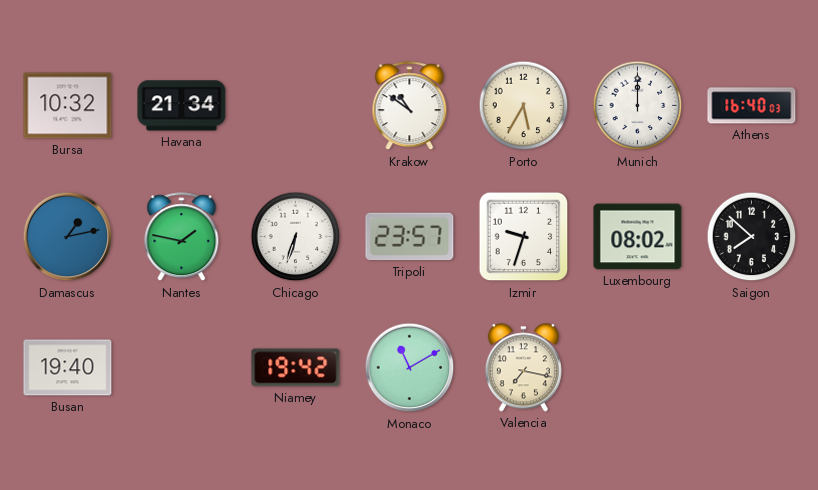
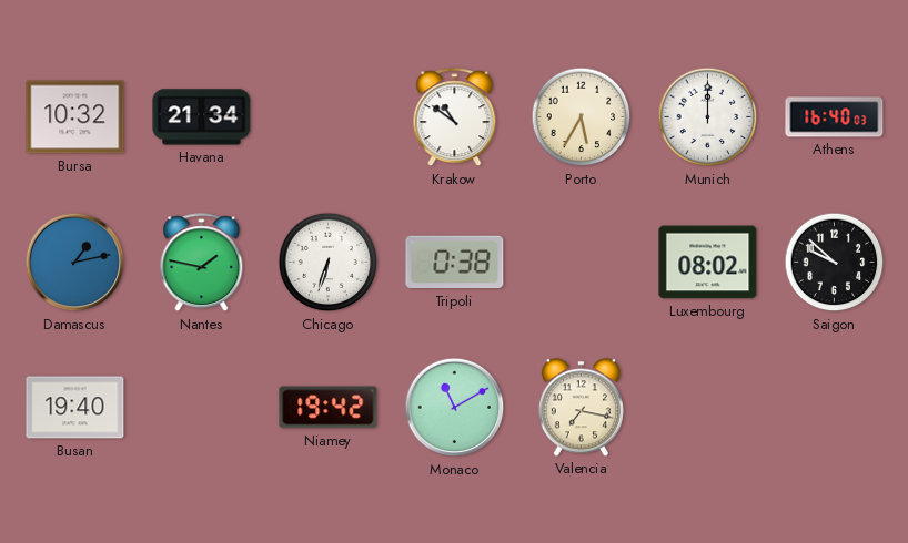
Tripoli: 23:57 -> 0:38 (455, 263)
Izmir: 9:33 -> none (524, 237)
Saigon: 7:52 -> 9:52 (835, 263)
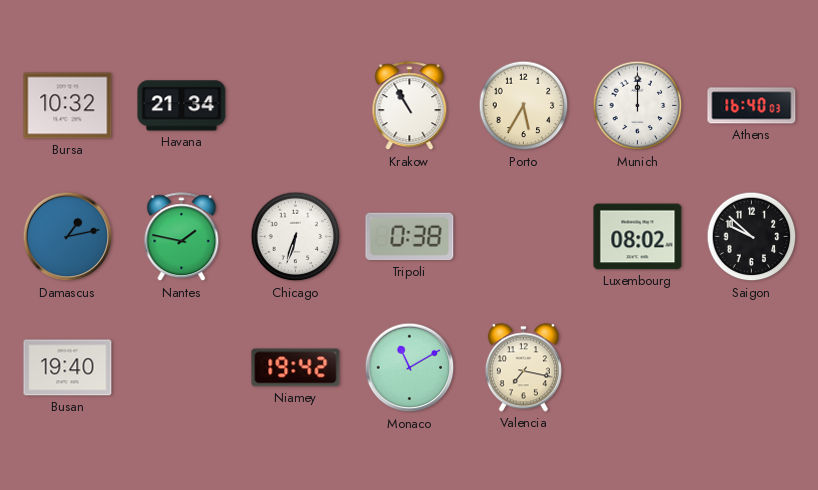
Krakow: 10:51 -> 10:55 (410, 106)
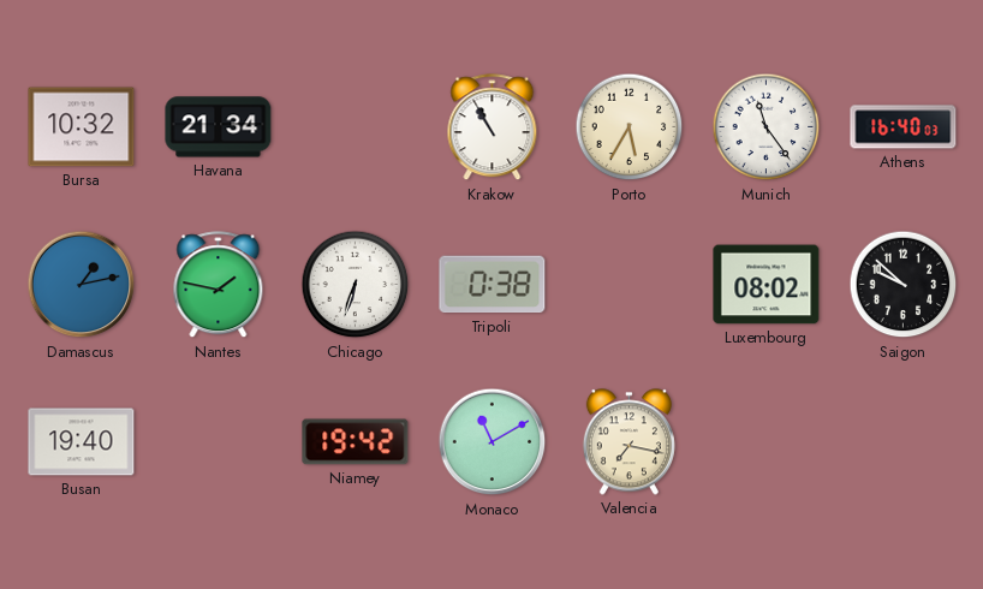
Munich: 12:00 -> 11:24 (767, 127)
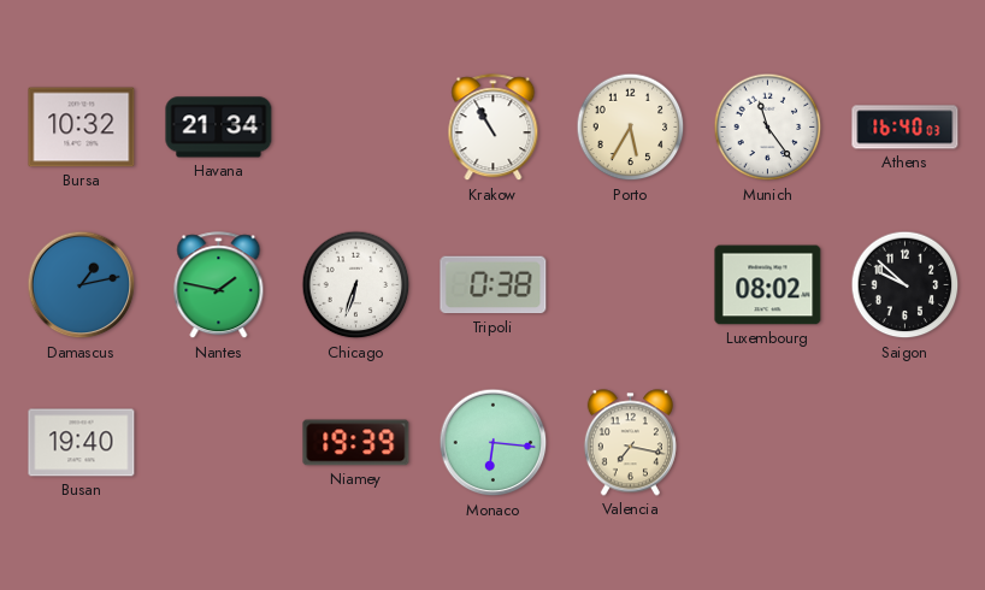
Niamey: 19:42 -> 19:39 (356, 443)
Monaco: 11:10 -> 6:16 (494, 443)
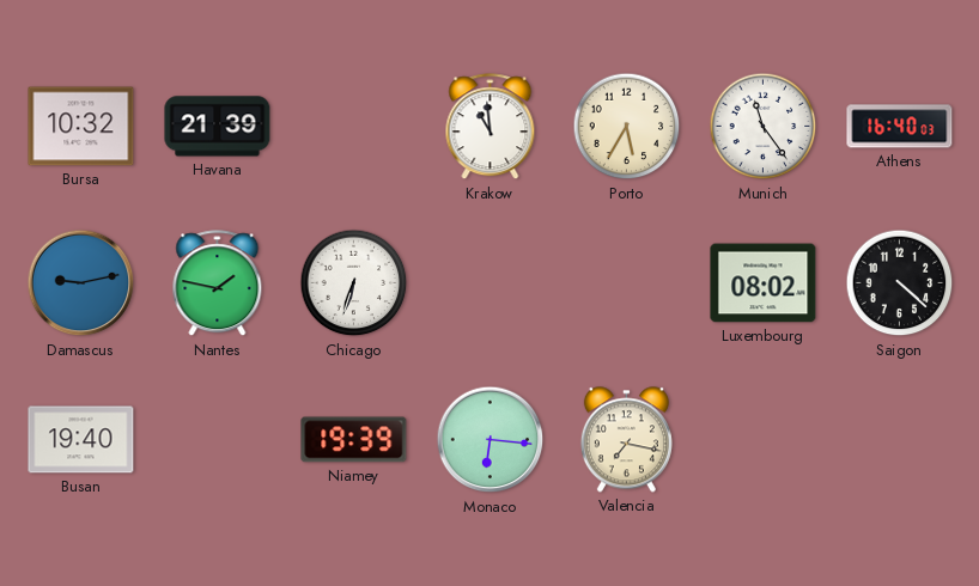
Havana: 21:34 -> 21:39 (218, 127)
Krakow: 10:55 -> 10:59 (491, 127)
Damascus: 1:13 -> 9:13 (81, 283)
Tripoli: 0:38 -> none (494, 285)
Saigon: 9:52 -> 4:22 (900, 283)
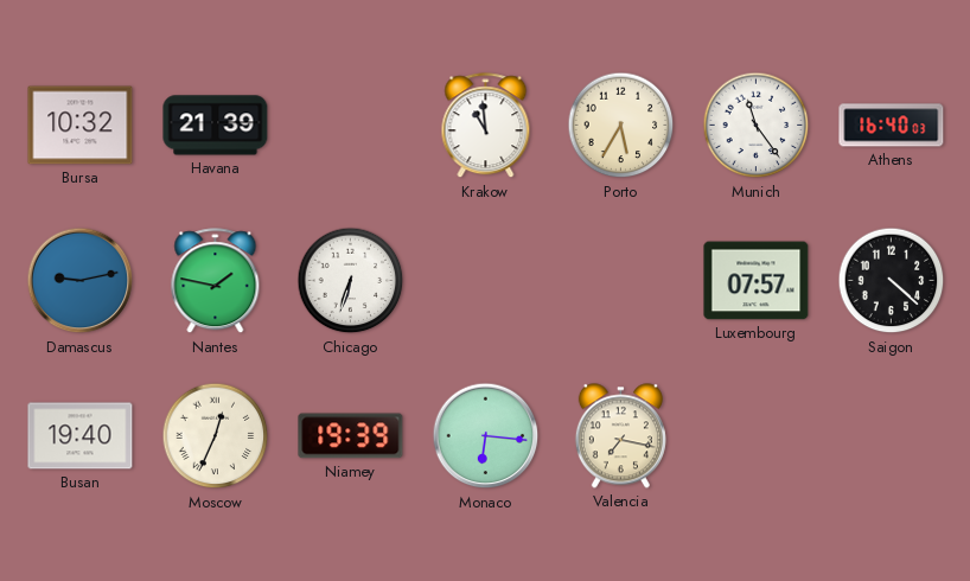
Luxembourg: 08:02 -> 07:57 (757, 281)
Moscow: none -> 12:34 (216, 436)
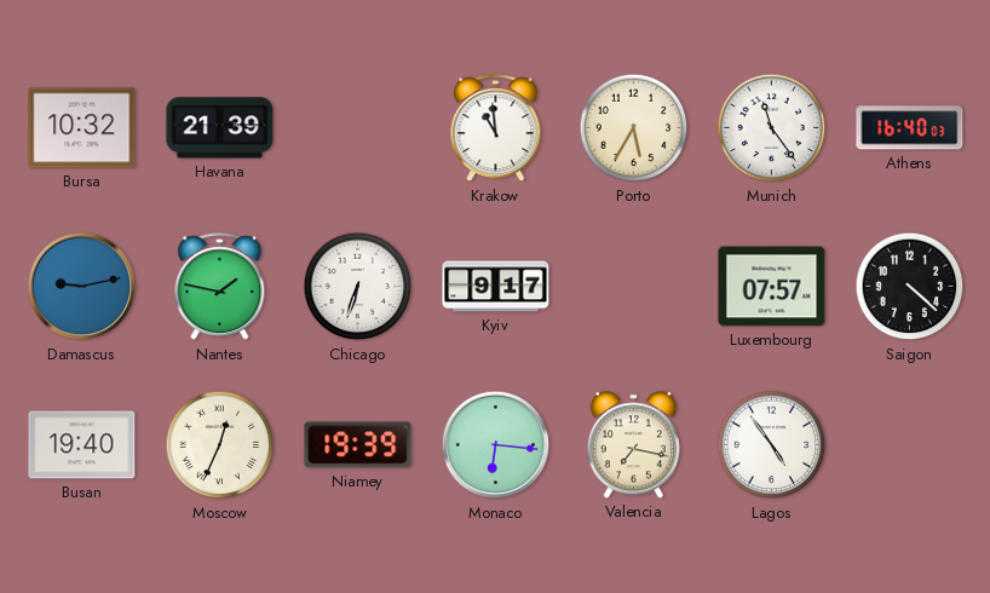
Kyiv: none -> 9:17 (496, 287)
Lagos: none -> 4:54 (772, 445)
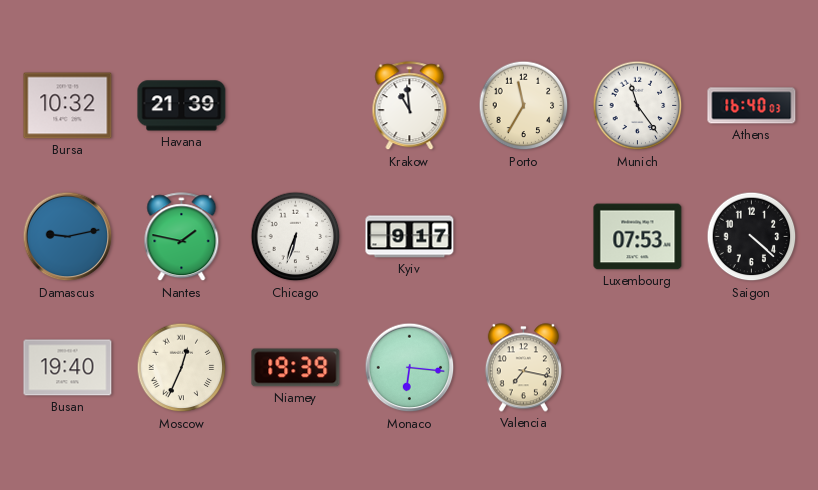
Porto: 5:35 -> 11:35 (524, 106)
Luxembourg: 07:57 -> 07:53 (638, 237)
Lagos: 4:54 -> none (772, 445)
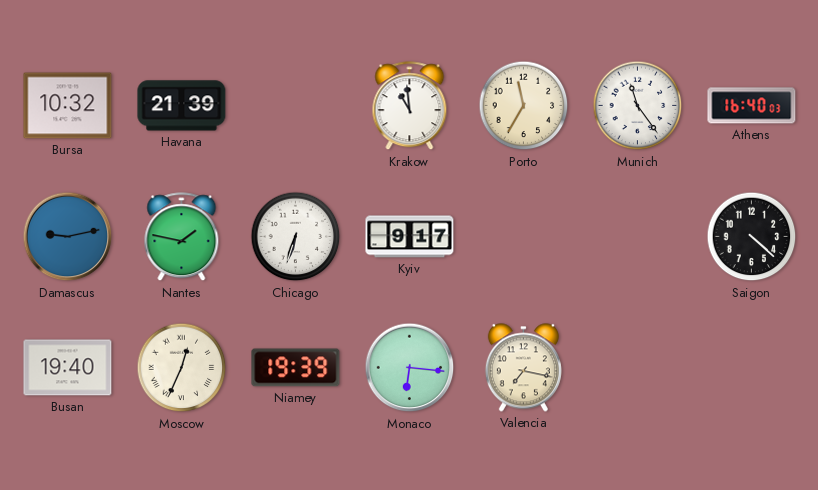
Luxembourg: 07:53 -> none (638, 237)
